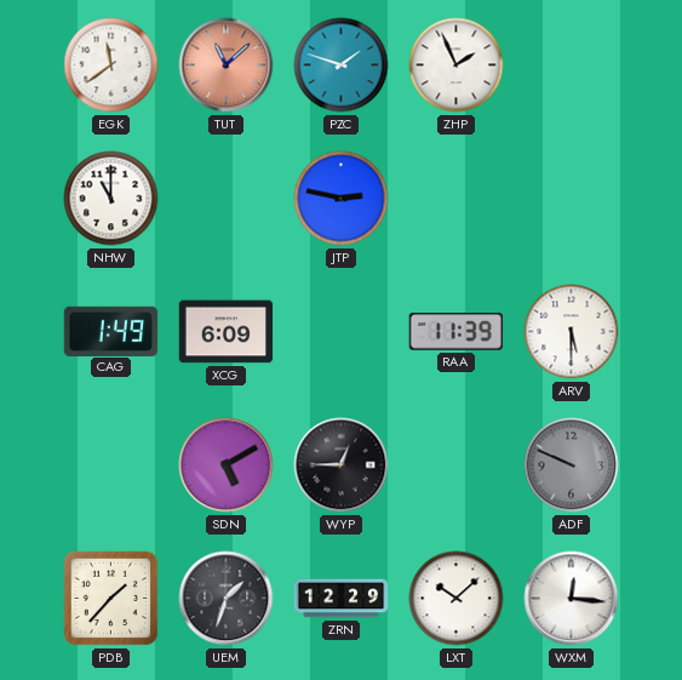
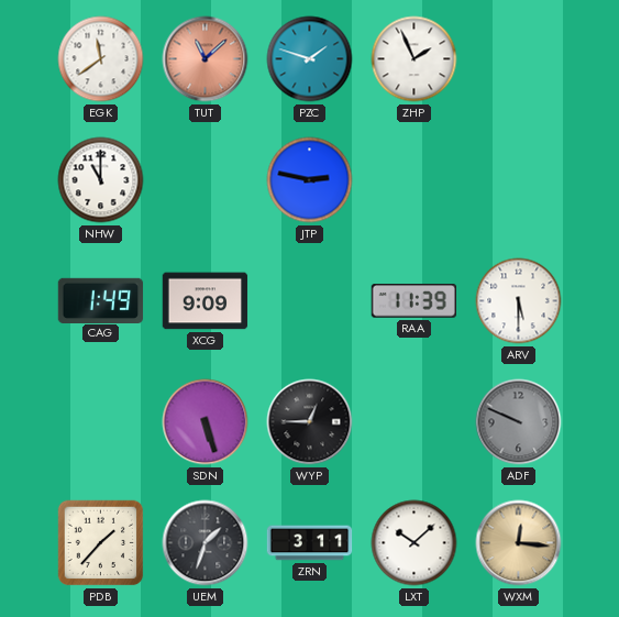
XCG: 6:09 -> 9:09 (206, 301)
SDN: 5:10 -> 5:27 (206, 422)
ZRN: 12:29 -> 3:11 (310, 543)
WXM dial: white -> champagne (519, 543)
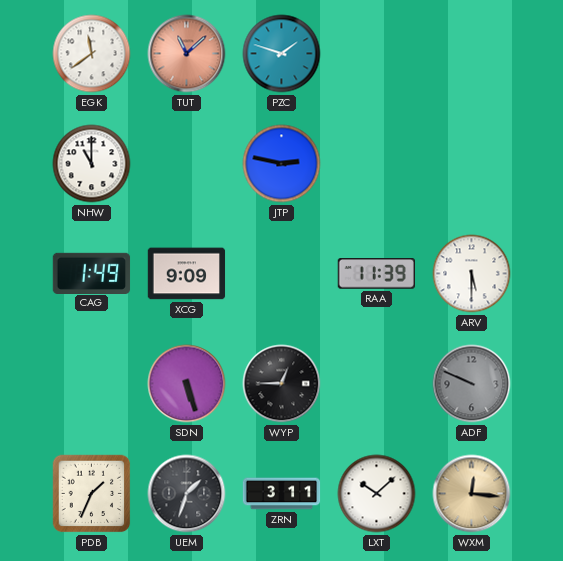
ZHP: 1:56 -> none (414, 59)
PDB: 1:37 -> 1:34 (92, 494)
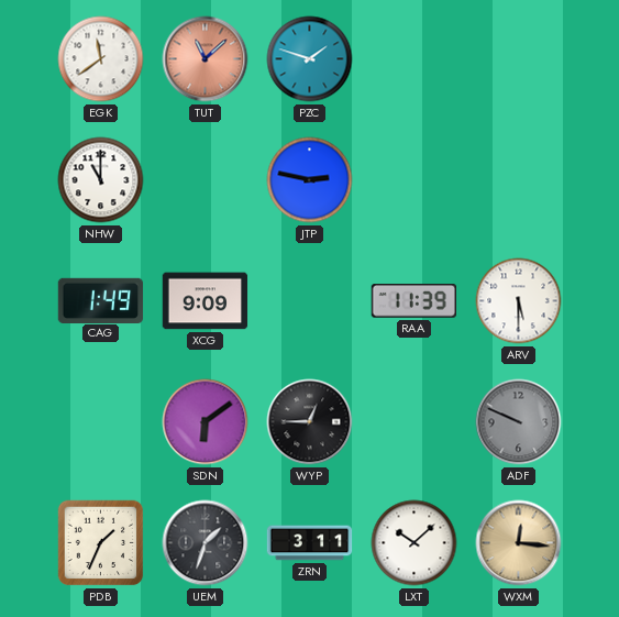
SDN: 5:27 -> 6:09 (206, 422)
